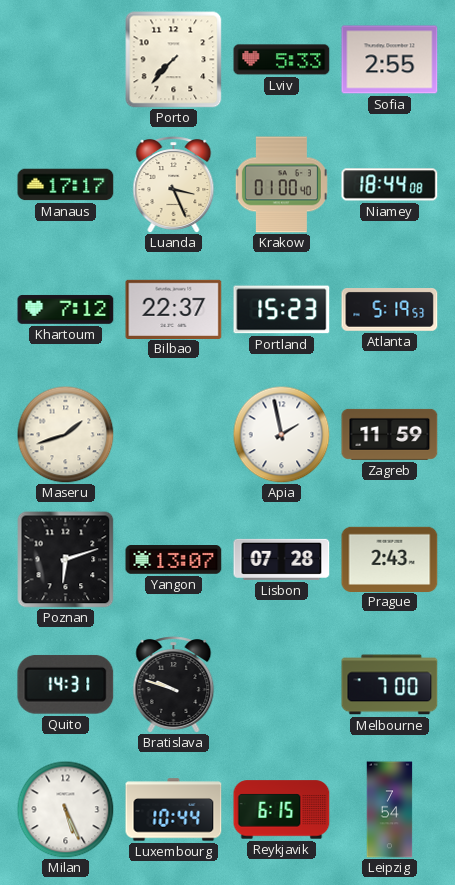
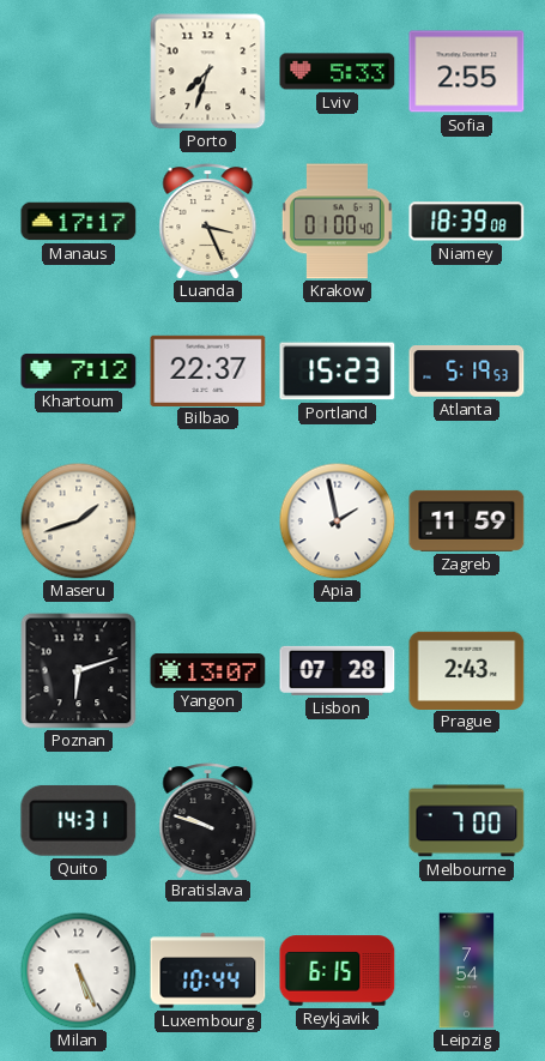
Porto: 7:37 -> 7:33 (208, 72)
Niamey: 18:44 -> 18:39 (467, 222)
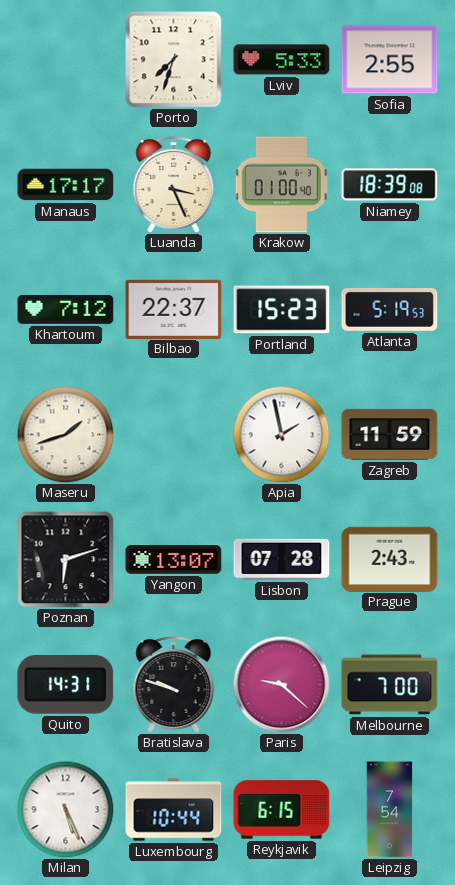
Paris: none -> 9:22 (282, 685)
